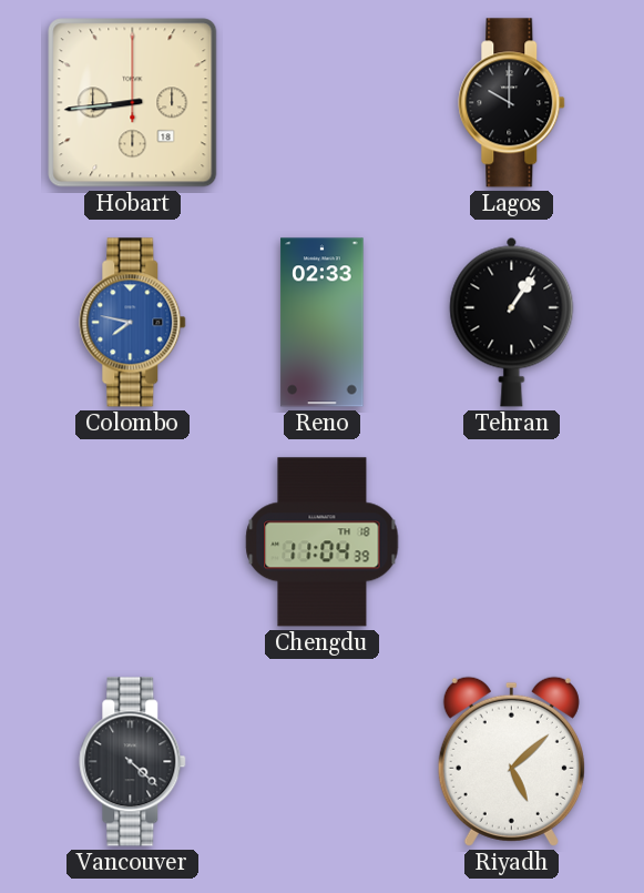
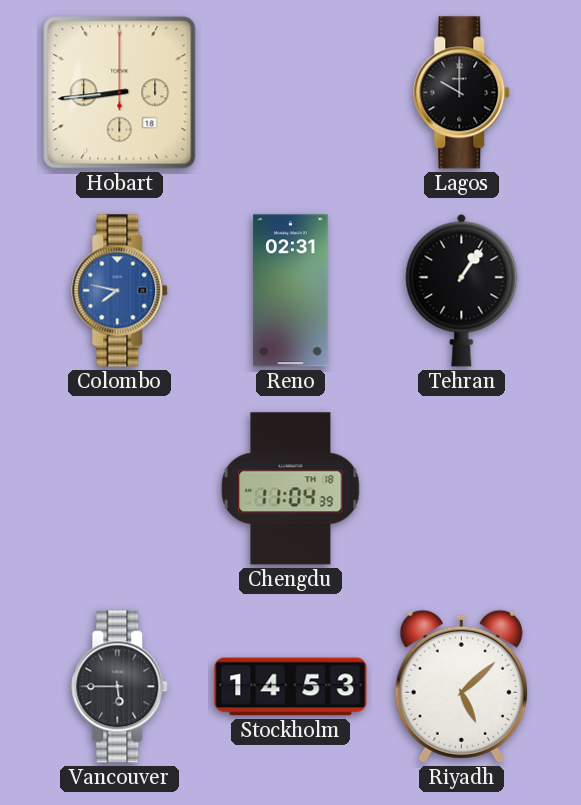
Reno: 02:33 -> 02:31 (291, 291)
Vancouver: 4:22 -> 5:45 (120, 687)
Stockholm: none -> 14:53 (291, 687)
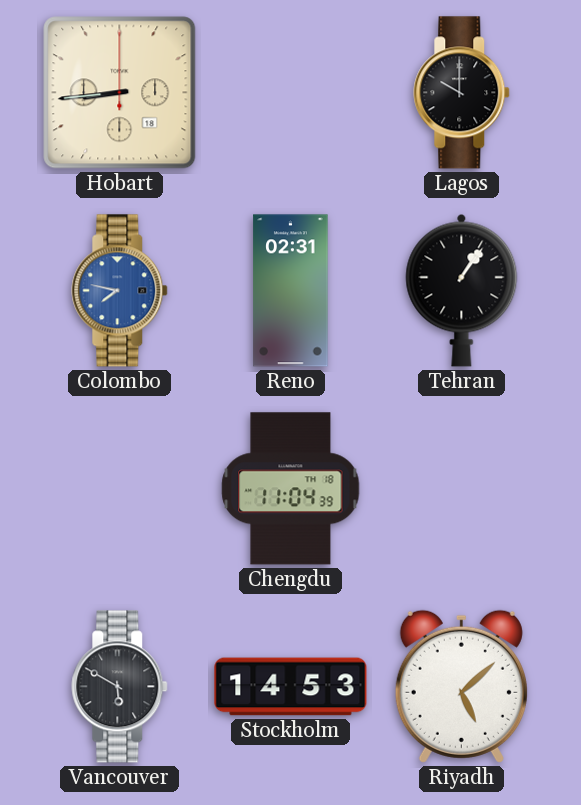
Vancouver: 5:45 -> 5:50 (120, 687)
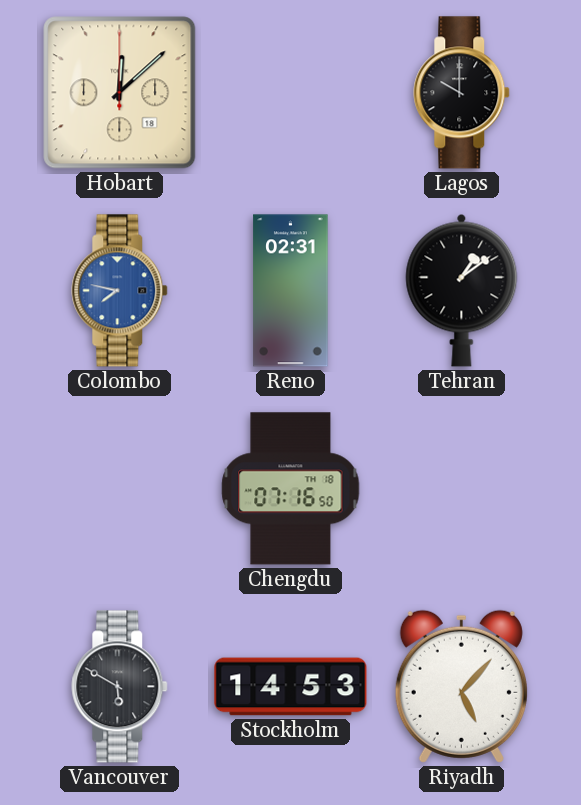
Hobart: 8:44 -> 12:08 (120, 93)
Tehran: 1:06 -> 1:09 (462, 290)
Chengdu: 11:04 -> 07:16 (291, 489)
Riyadh: 5:08 -> 5:07 (461, 686)
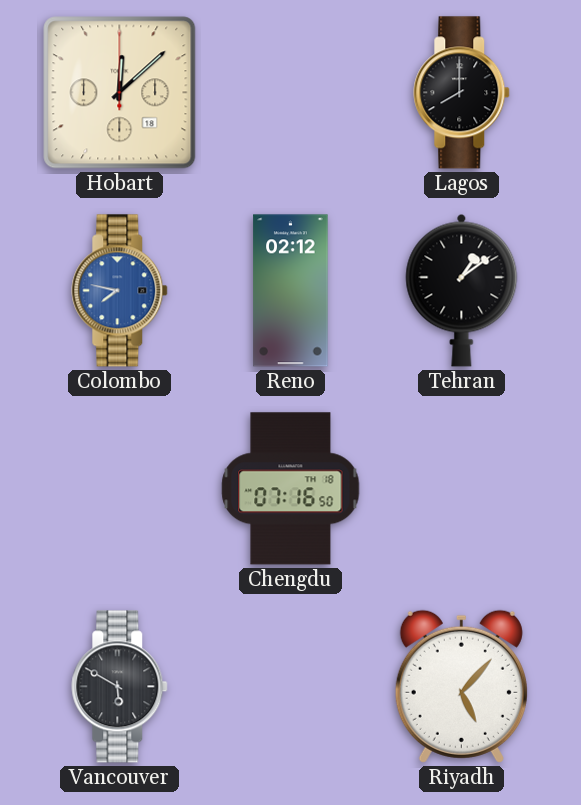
Lagos: 10:00 -> 8:00 (462, 93)
Reno: 02:31 -> 02:12 (291, 291)
Stockholm: 14:53 -> none (291, 687)
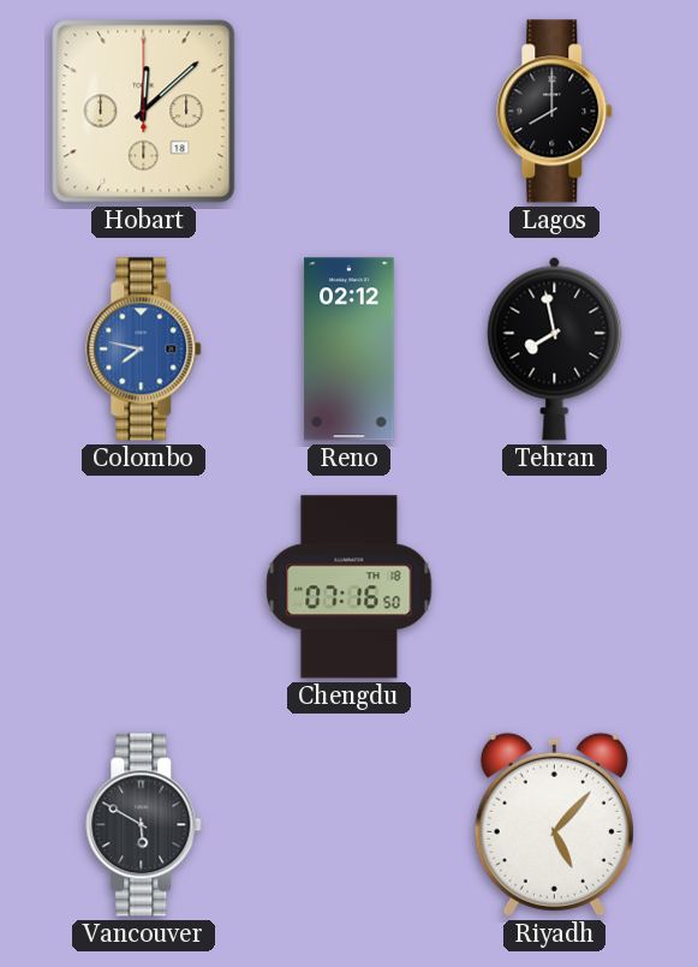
Tehran: 1:09 -> 7:58 (555, 348)
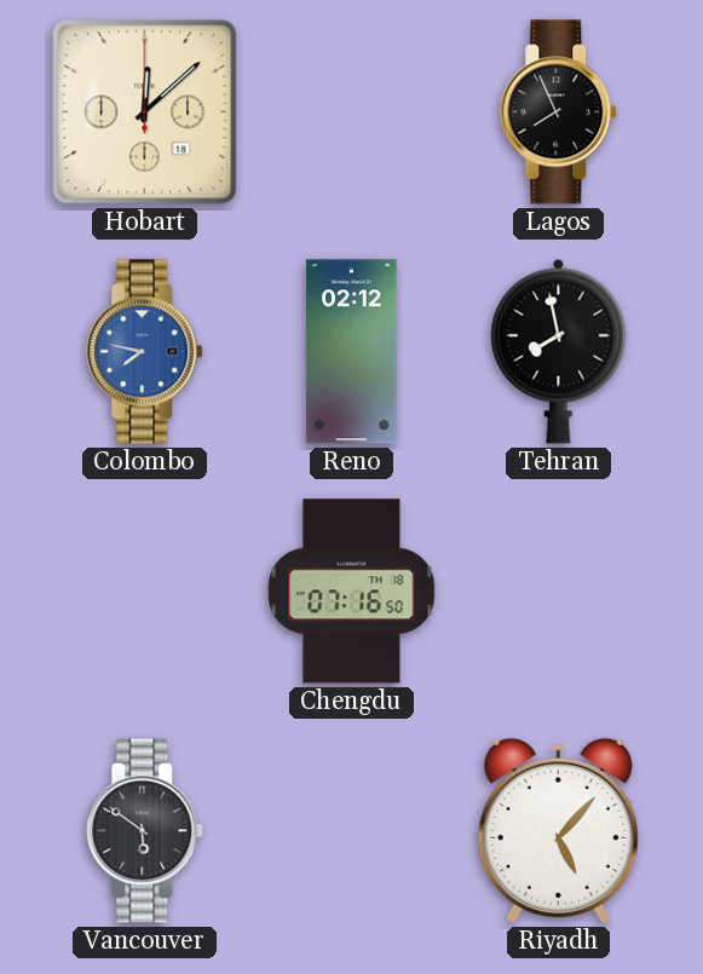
Lagos: 8:00 -> 7:56 (559, 113)
Vancouver: 5:50 -> 5:51 (145, 831)
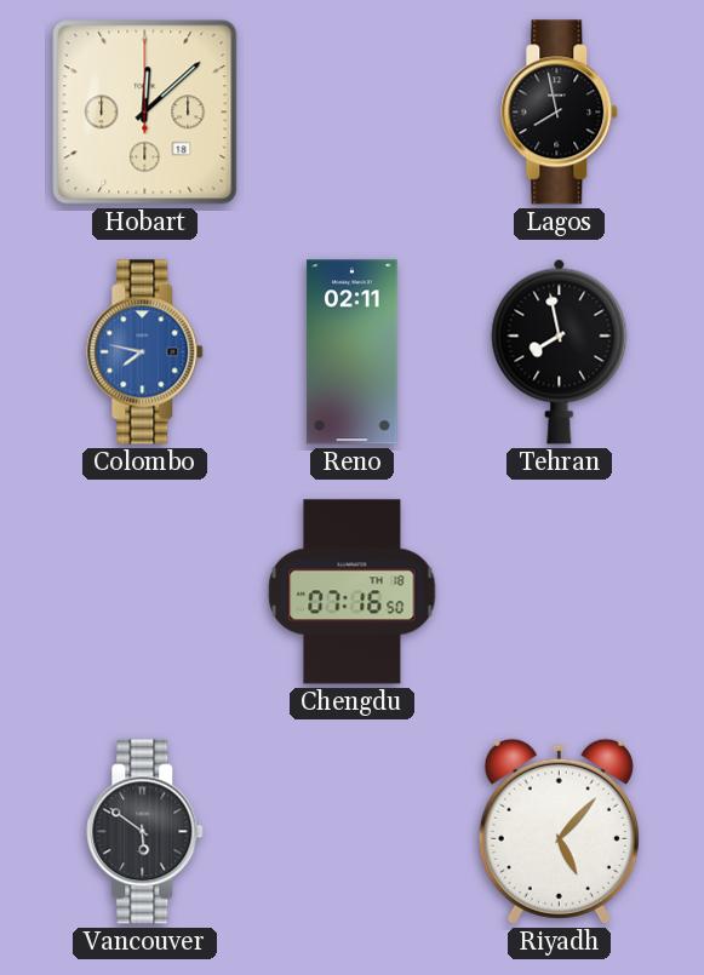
Lagos: 7:56 -> 7:58 (560, 113)
Reno: 02:12 -> 02:11 (353, 352)
